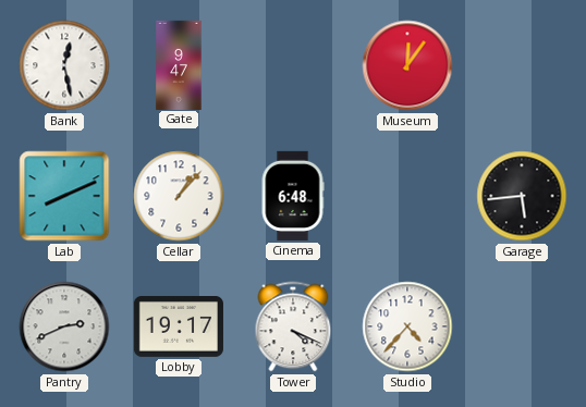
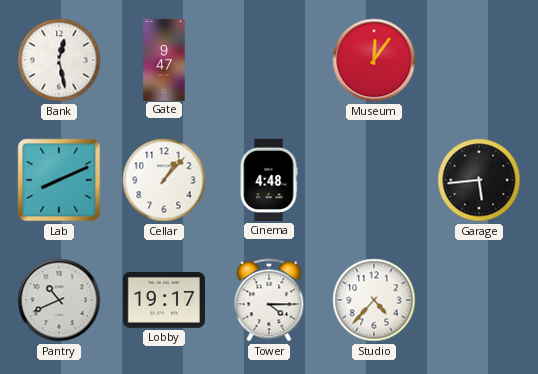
Cinema: 6:48 -> 4:48 (269, 180)
Pantry: 2:41 -> 10:41 (59, 300)
Tower: 4:19 -> 4:15 (269, 300)
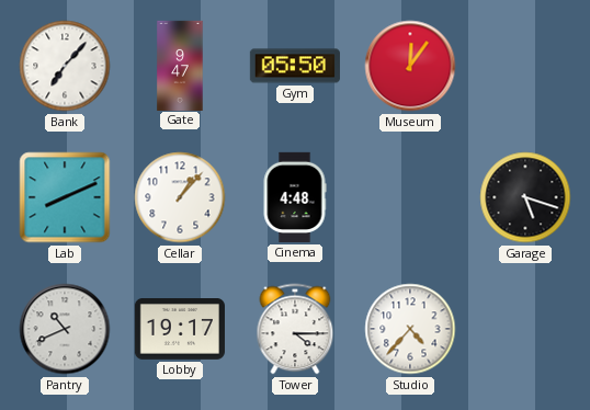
Bank: 12:28 -> 7:07 (65, 66)
Gym: none -> 05:50 (295, 66)
Garage: 5:44 -> 5:18 (525, 197)
